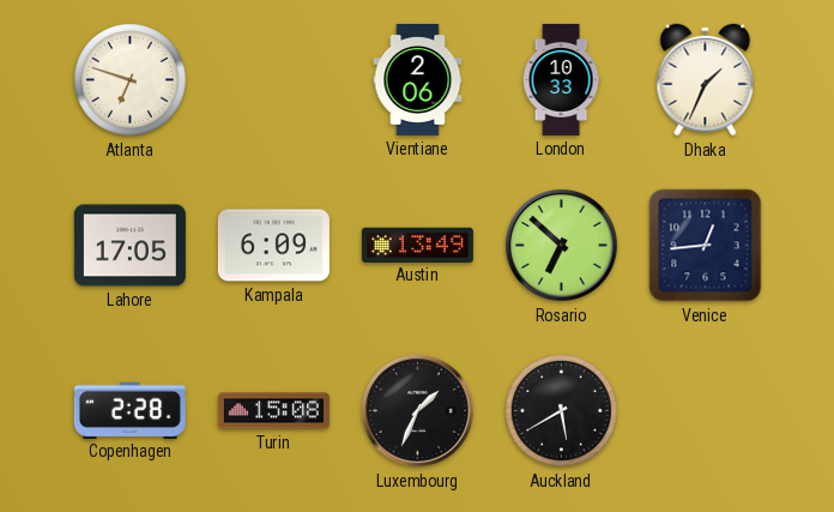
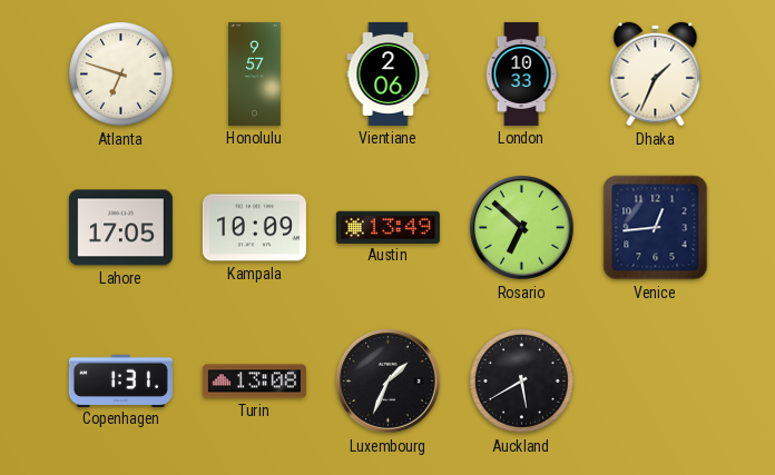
Honolulu: none -> 9:57 (254, 73)
Kampala: 6:09 -> 10:09 (254, 228)
Copenhagen: 2:28 -> 1:31 (120, 380)
Turin: 15:08 -> 13:08 (254, 382)
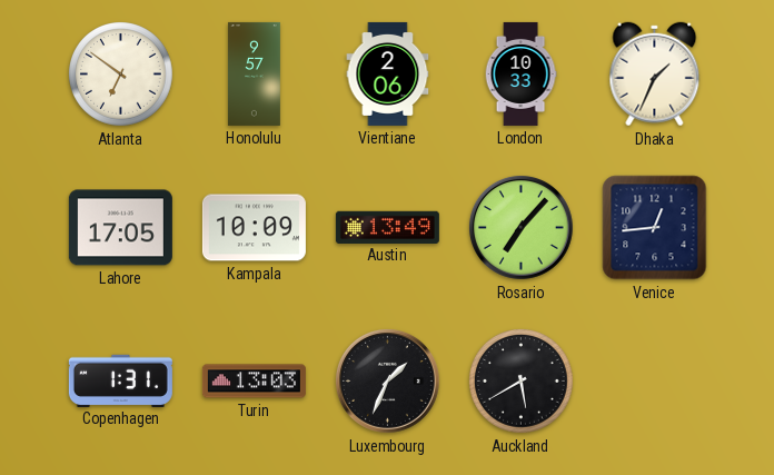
Atlanta: 6:48 -> 6:51 (121, 75)
Rosario: 6:52 -> 7:07 (520, 227)
Turin: 13:08 -> 13:03 (254, 382)
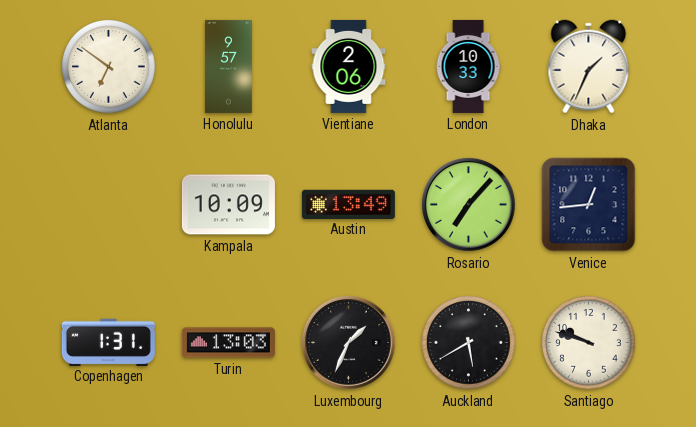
Lahore: 17:05 -> none (120, 228)
Santiago: none -> 9:48 (589, 343)
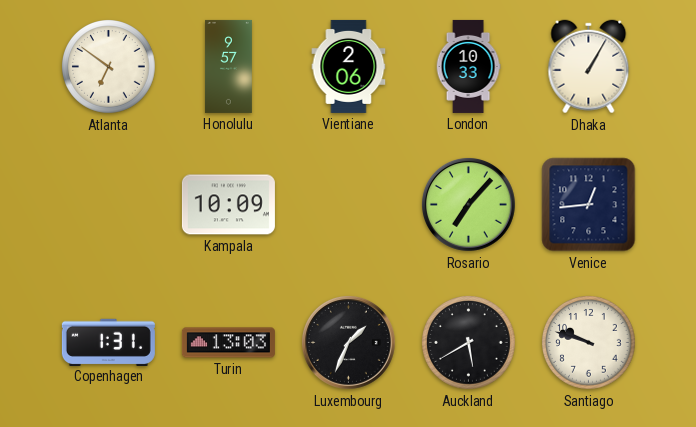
Dhaka: 1:34 -> 1:05 (589, 67)
Austin: 13:49 -> none (348, 204)
